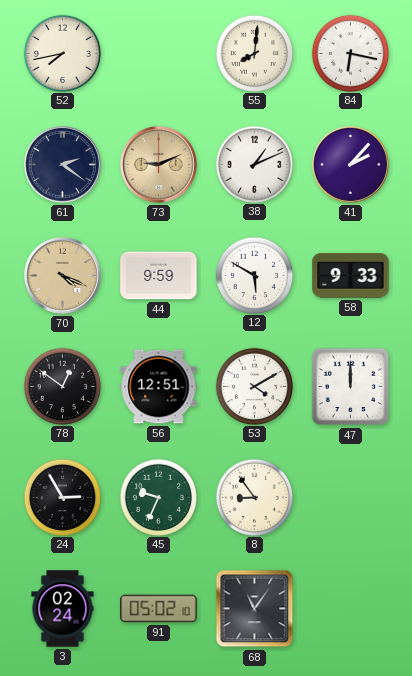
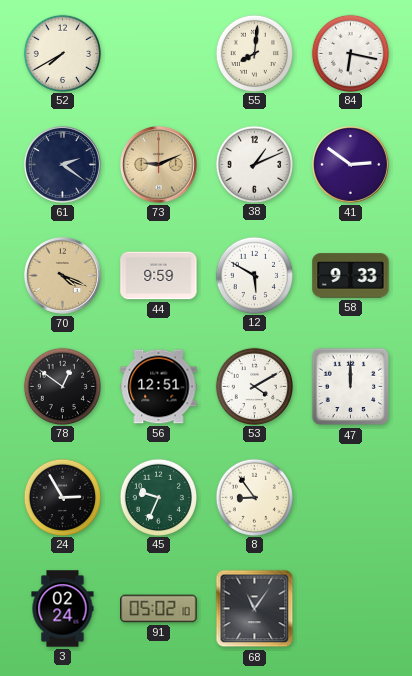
52: 7:43 -> 7:40 (62, 53)
41: 2:07 -> 2:51 (350, 164)
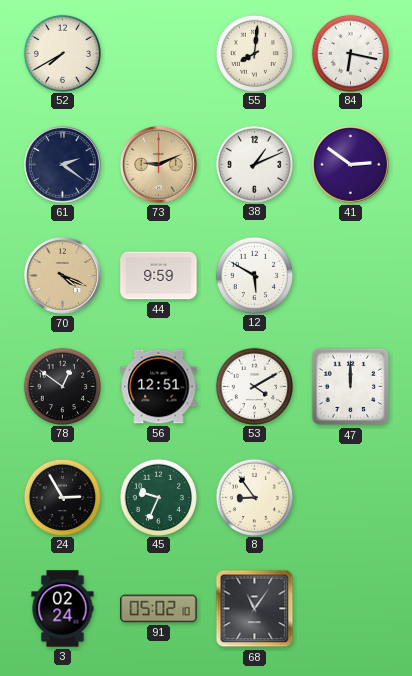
58: 9:33 -> none (351, 276)
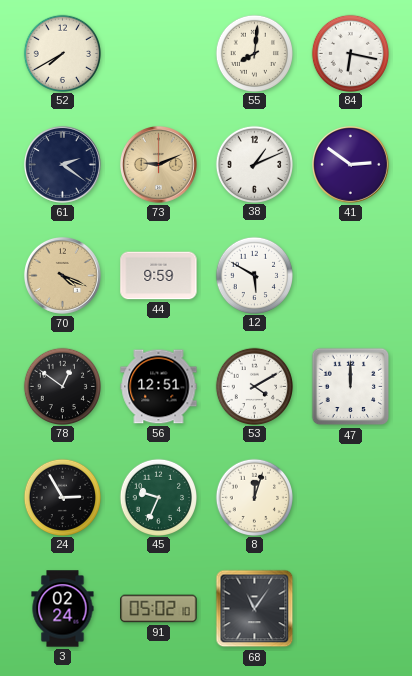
8: 8:54 -> 12:03 (254, 497)
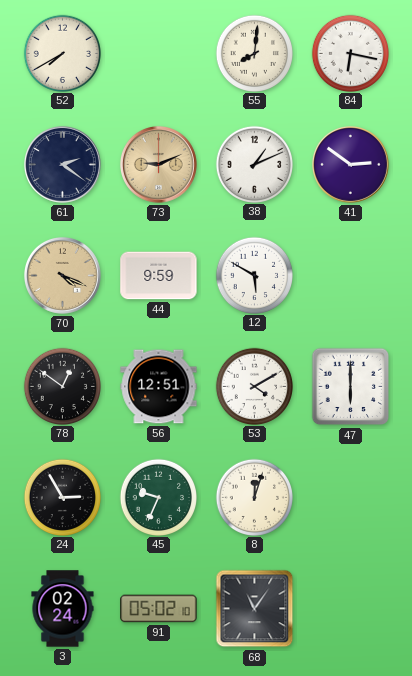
47: 12:00 -> 6:00 (351, 387)
